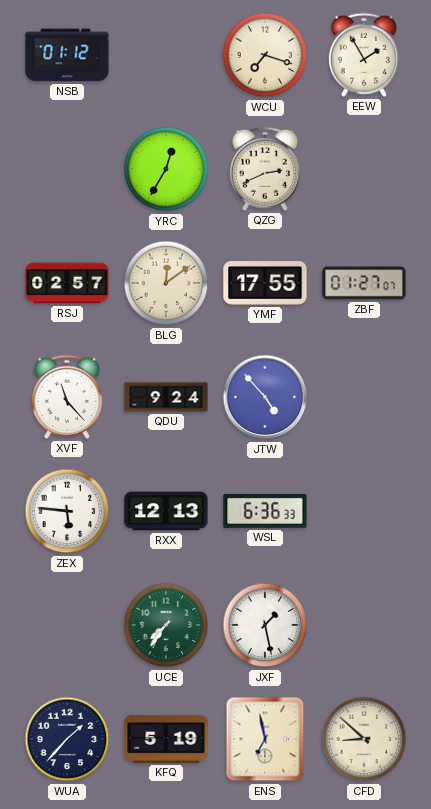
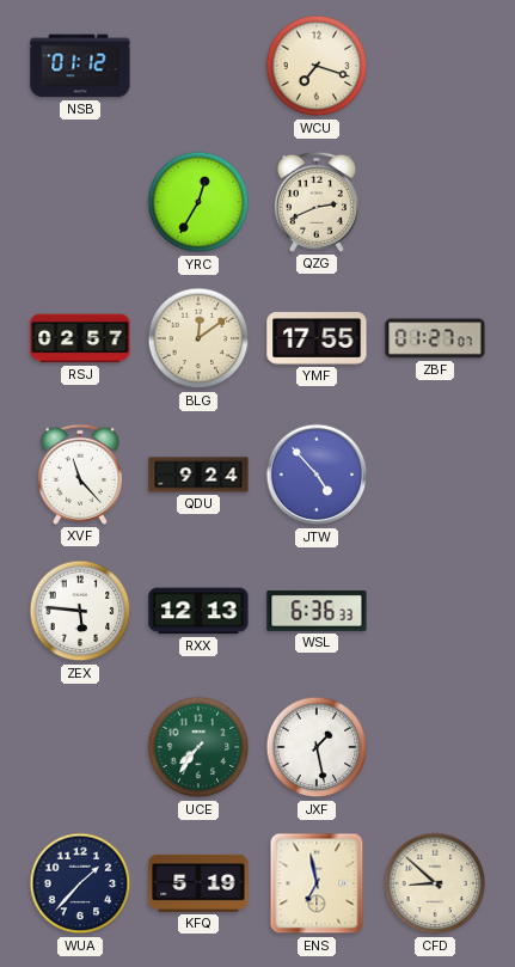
EEW: 1:55 -> none (364, 55)
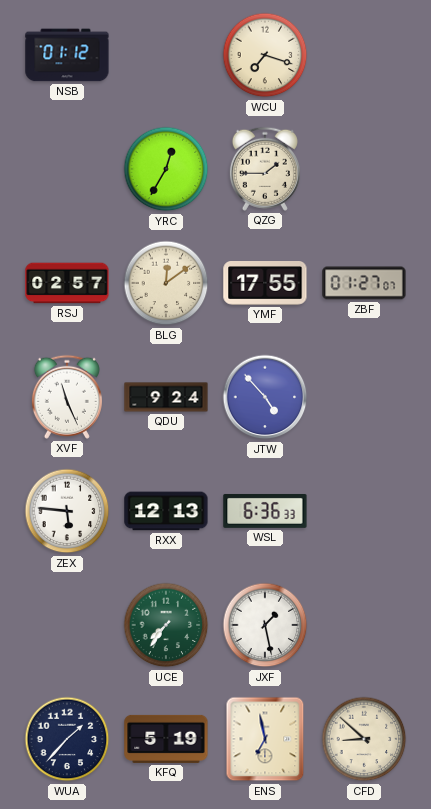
QZG: 2:41 -> 1:45 (265, 169)
XVF: 11:23 -> 11:26 (67, 397)
